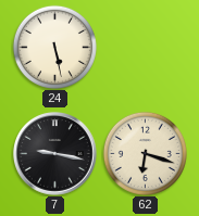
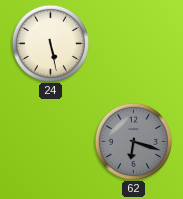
7: 9:17 -> none (55, 154)
62 dial: cream -> grey (133, 141)
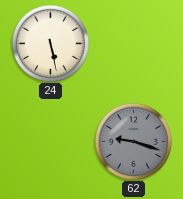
62: 6:18 -> 9:18 (133, 141)
